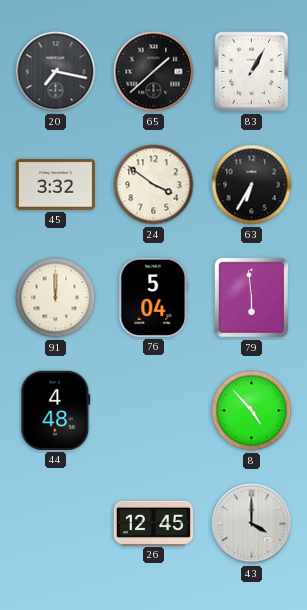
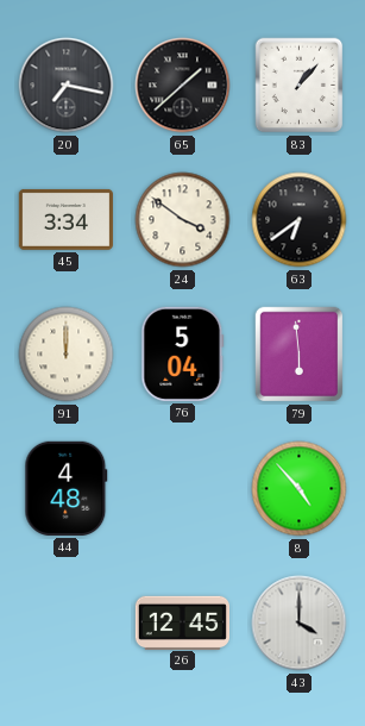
83: 1:05 -> 1:07 (300, 86)
45: 3:32 -> 3:34 (65, 219)
63: 6:35 -> 6:39 (300, 220)
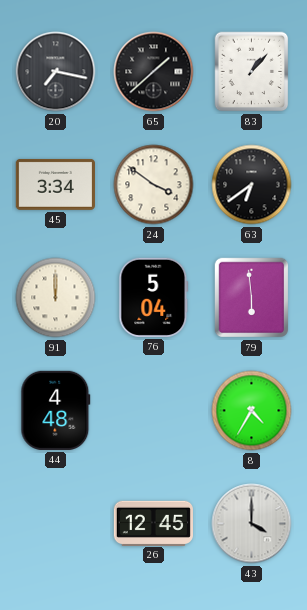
8: 4:53 -> 4:35 (252, 411)
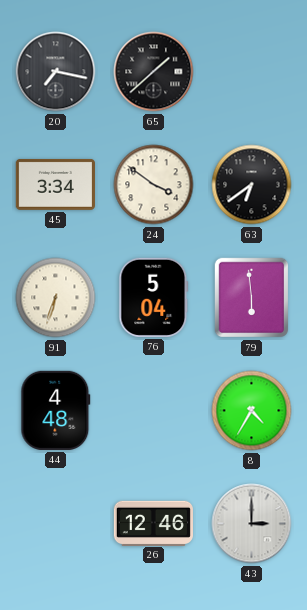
83: 1:07 -> none (252, 72)
91: 12:00 -> 6:33 (56, 298)
26: 12:45 -> 12:46 (153, 523)
43: 4:00 -> 3:00 (252, 524)
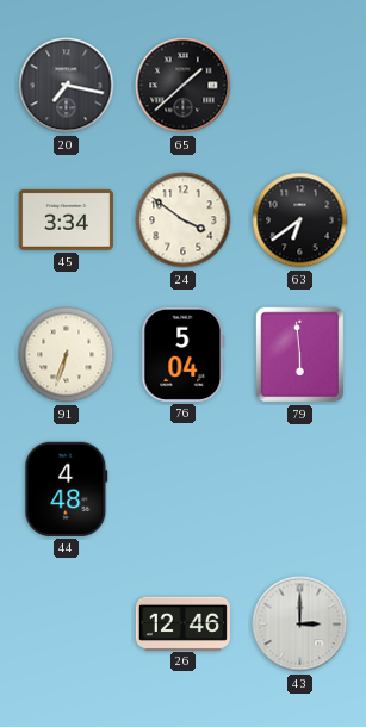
8: 4:35 -> none (252, 411)
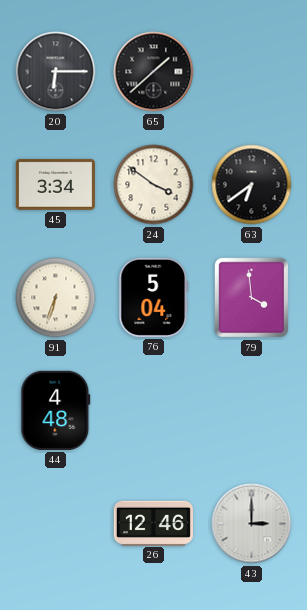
20: 7:17 -> 6:15 (56, 72)
79: 5:59 -> 3:59 (252, 298)
